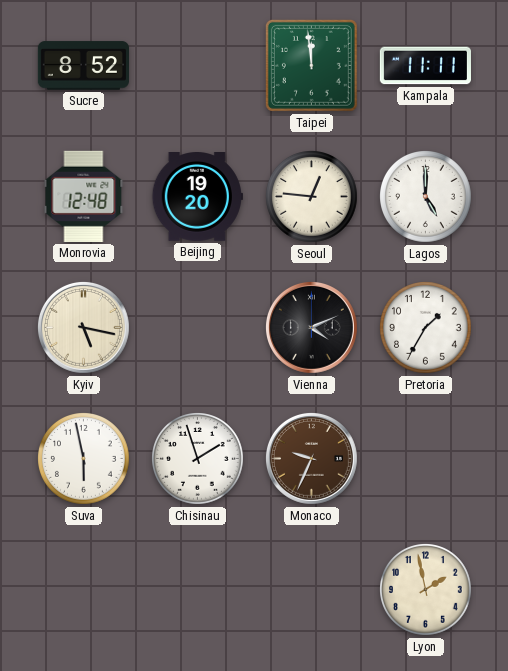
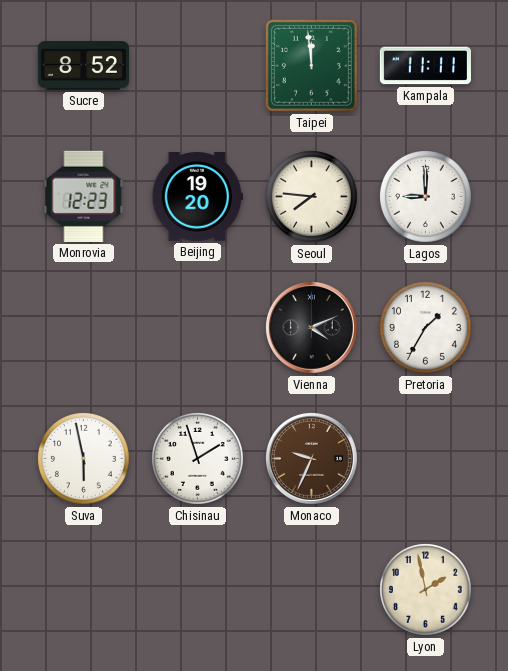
Monrovia: 12:48 -> 12:23 (84, 196)
Seoul: 12:46 -> 7:46 (312, 197)
Lagos: 5:00 -> 9:00 (426, 197)
Kyiv: 5:17 -> none (83, 327)
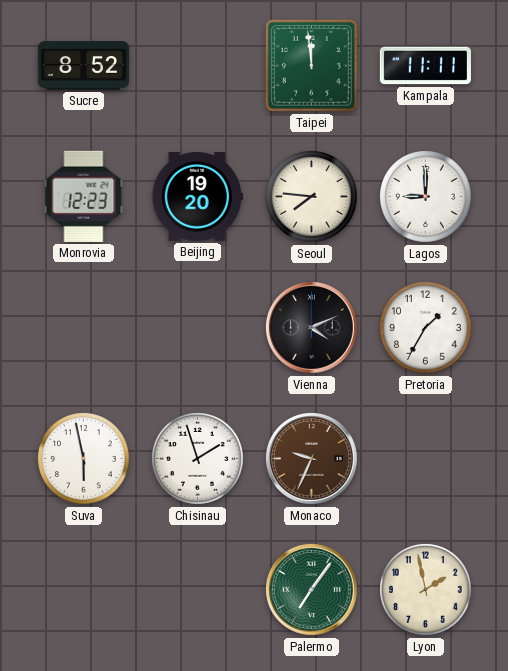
Palermo: none -> 7:06 (311, 589)
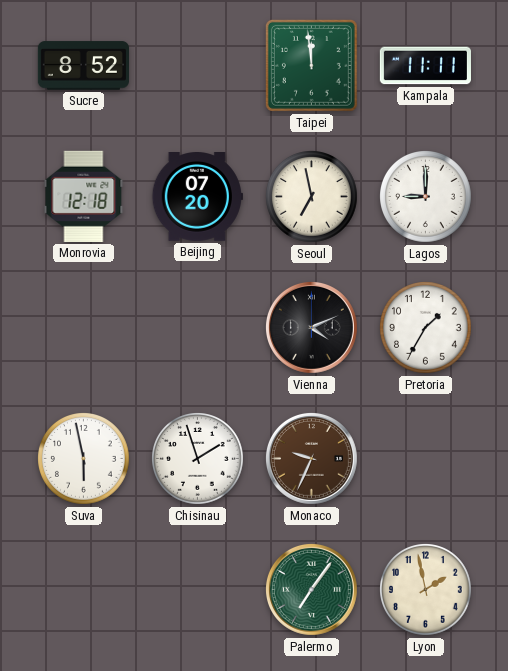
Monrovia: 12:23 -> 12:18 (84, 196)
Beijing: 19:20 -> 07:20 (197, 197)
Seoul: 7:46 -> 6:58 (312, 197)
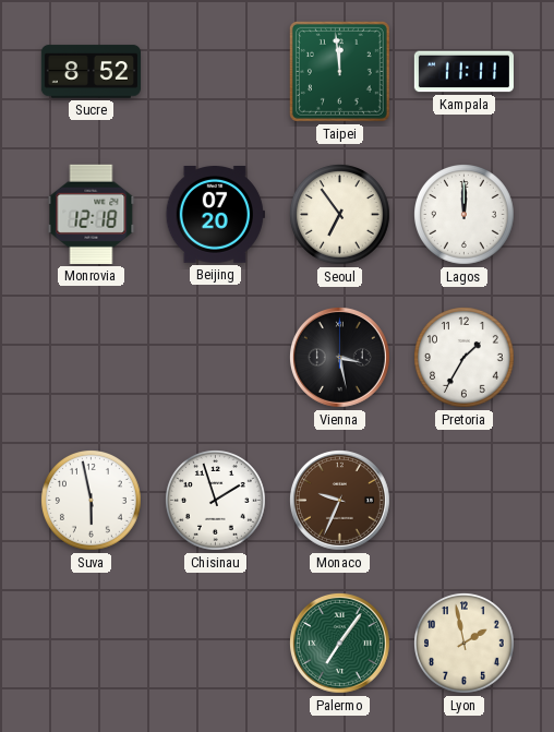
Seoul: 6:58 -> 6:54 (340, 215)
Lagos: 9:00 -> 12:00 (465, 215)
Vienna: 4:11 -> 3:28 (339, 357)
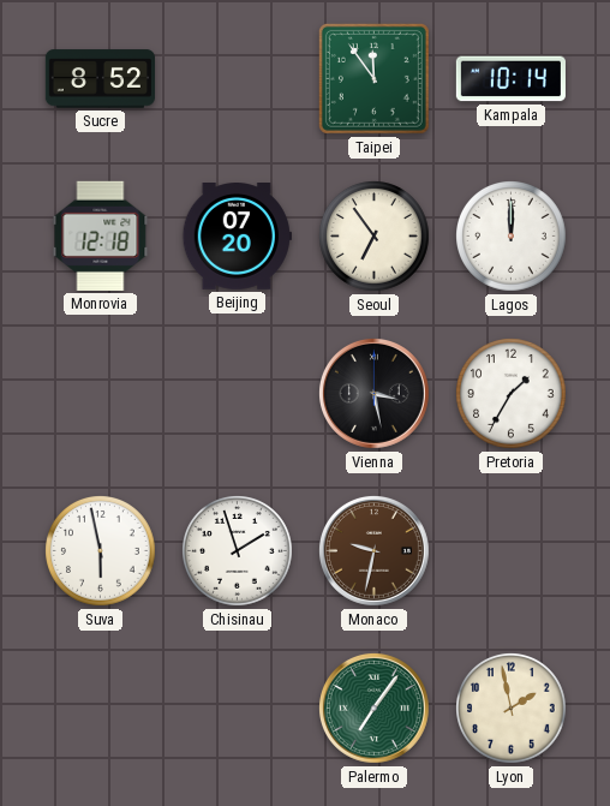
Taipei: 11:59 -> 11:54 (373, 78)
Kampala: 11:11 -> 10:14 (510, 79)
Monaco: 9:34 -> 9:32 (373, 550)
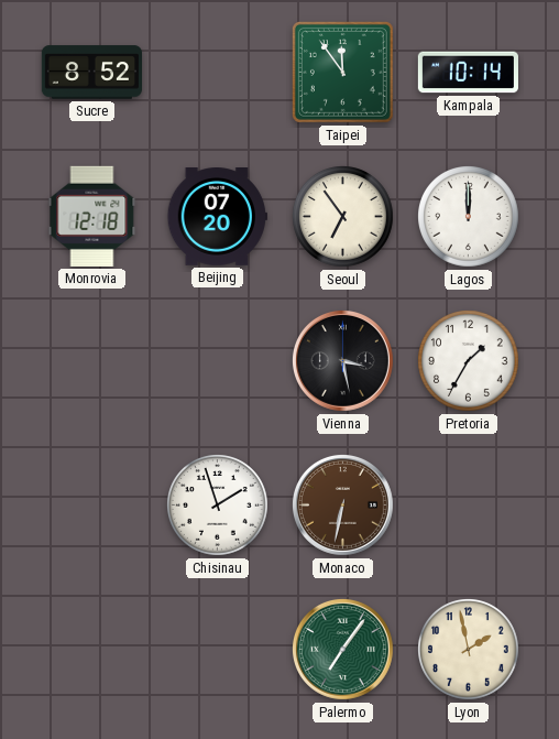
Suva: 5:58 -> none (101, 551)
Monaco: 9:32 -> 6:32 (342, 504)
